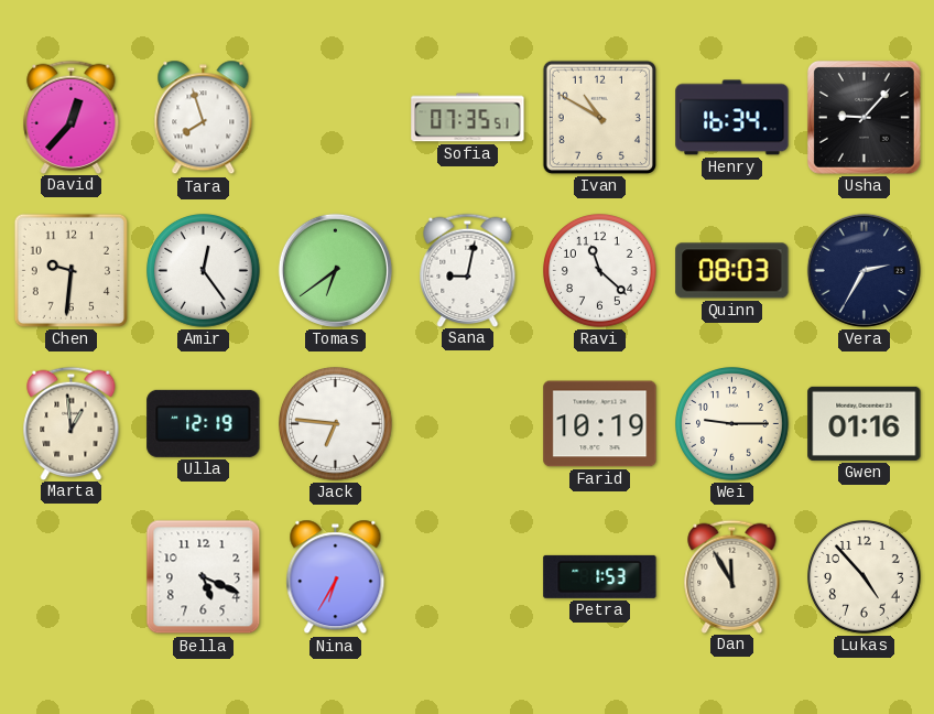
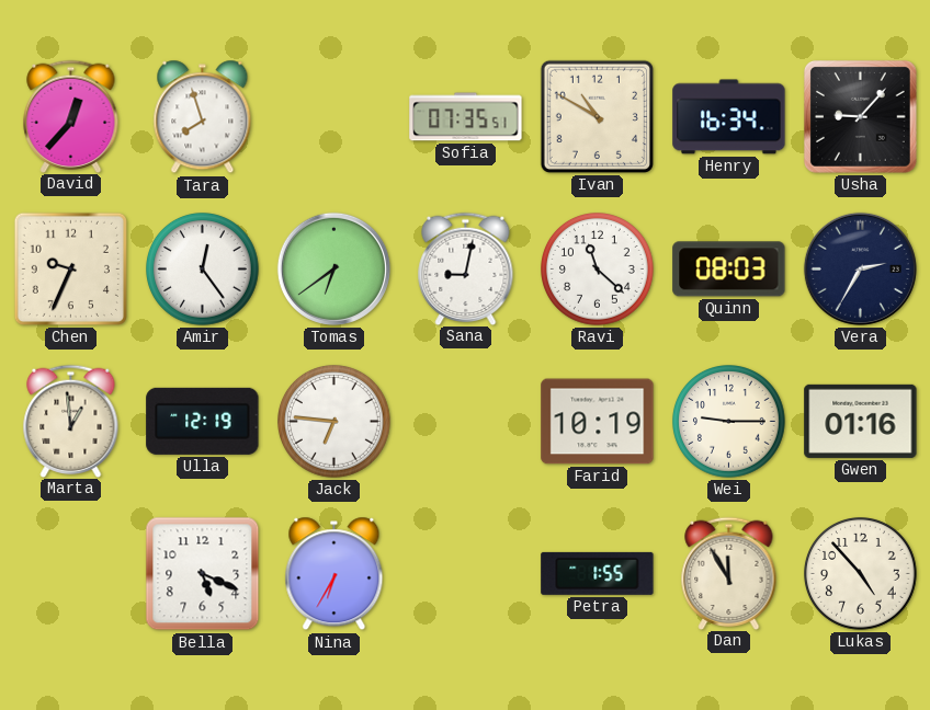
Chen: 9:31 -> 9:34 (70, 268)
Petra: 1:53 -> 1:55 (598, 573)
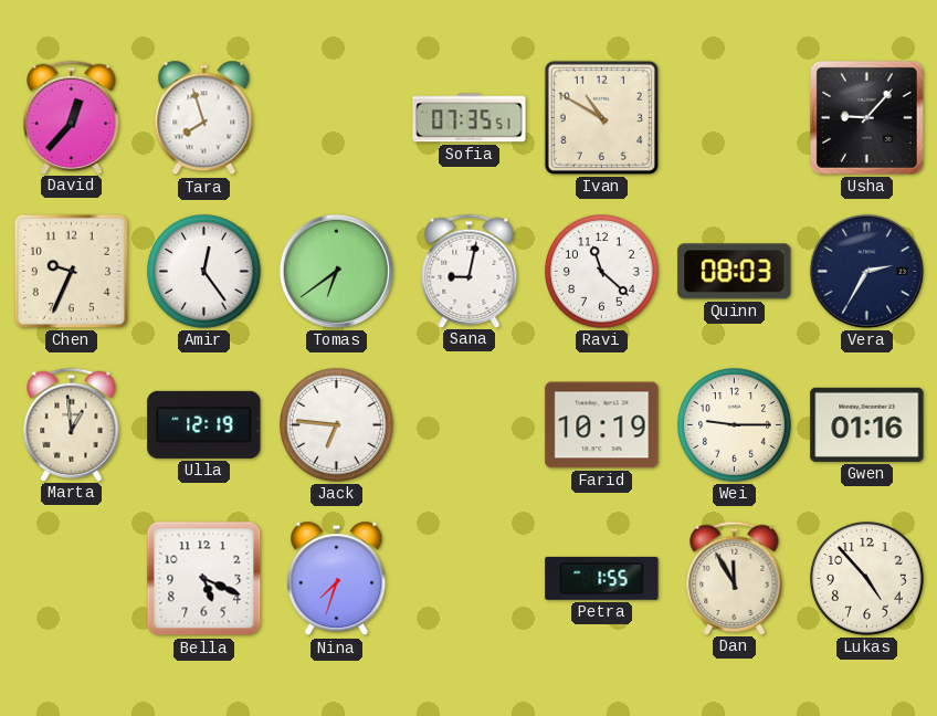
Henry: 16:34 -> none (729, 117)
Nina: 6:35 -> 7:33 (337, 579)
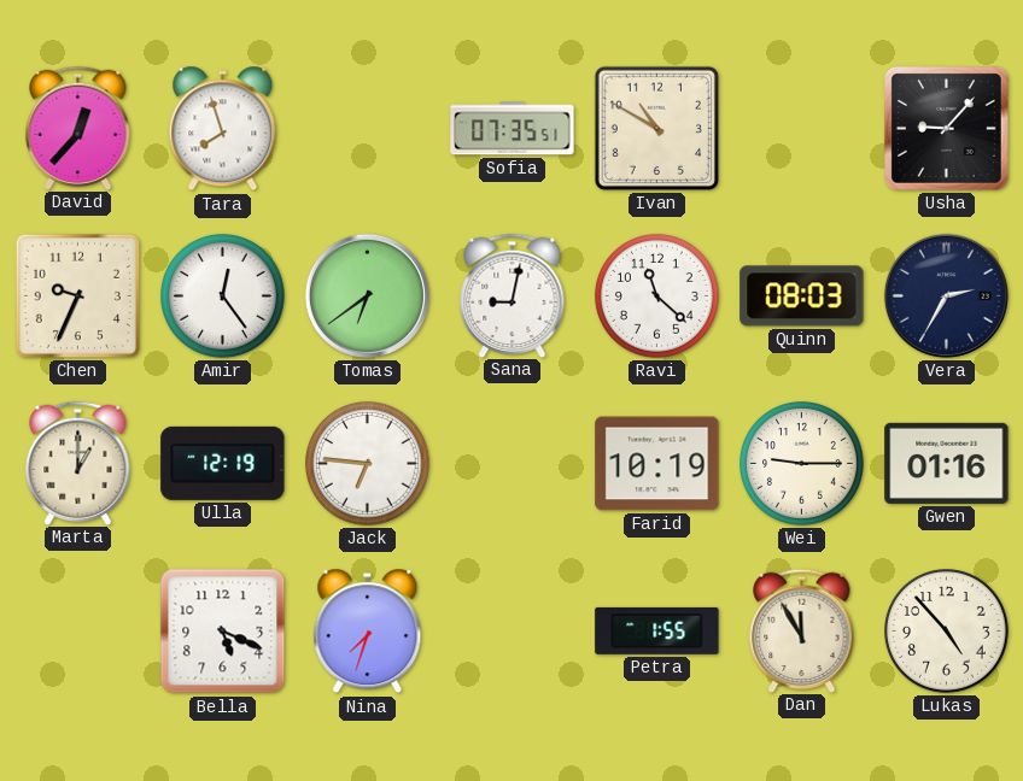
Marta: 12:59 -> 1:00 (78, 463)
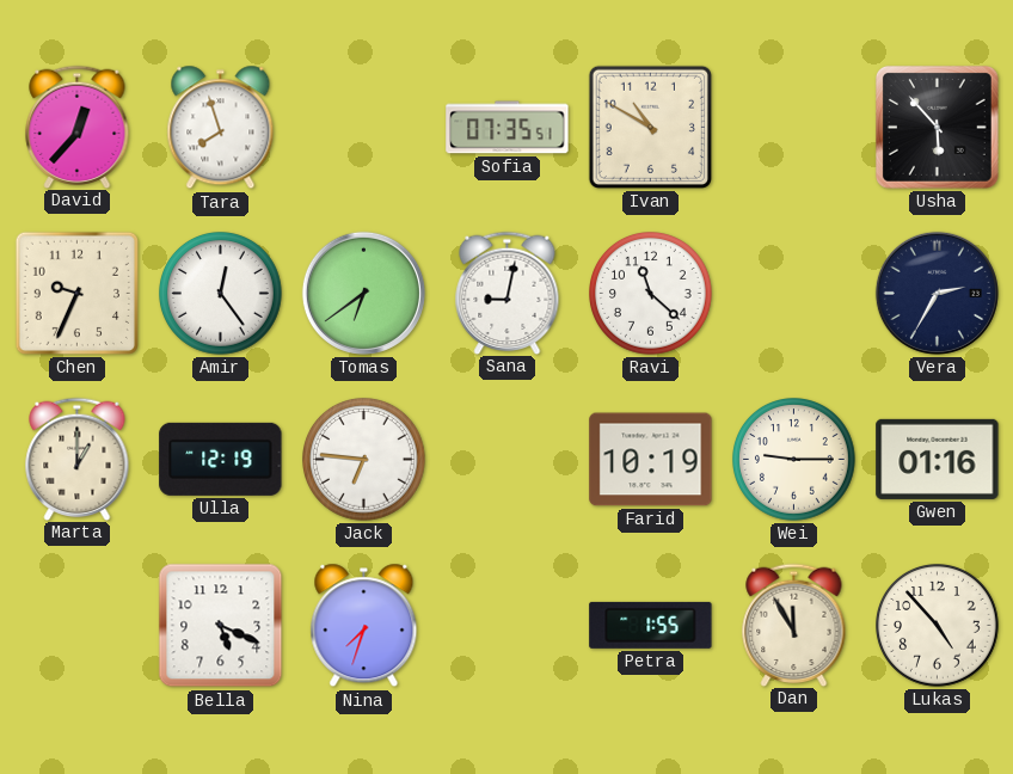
Usha: 9:07 -> 5:53 (937, 127)
Quinn: 08:03 -> none (802, 296)
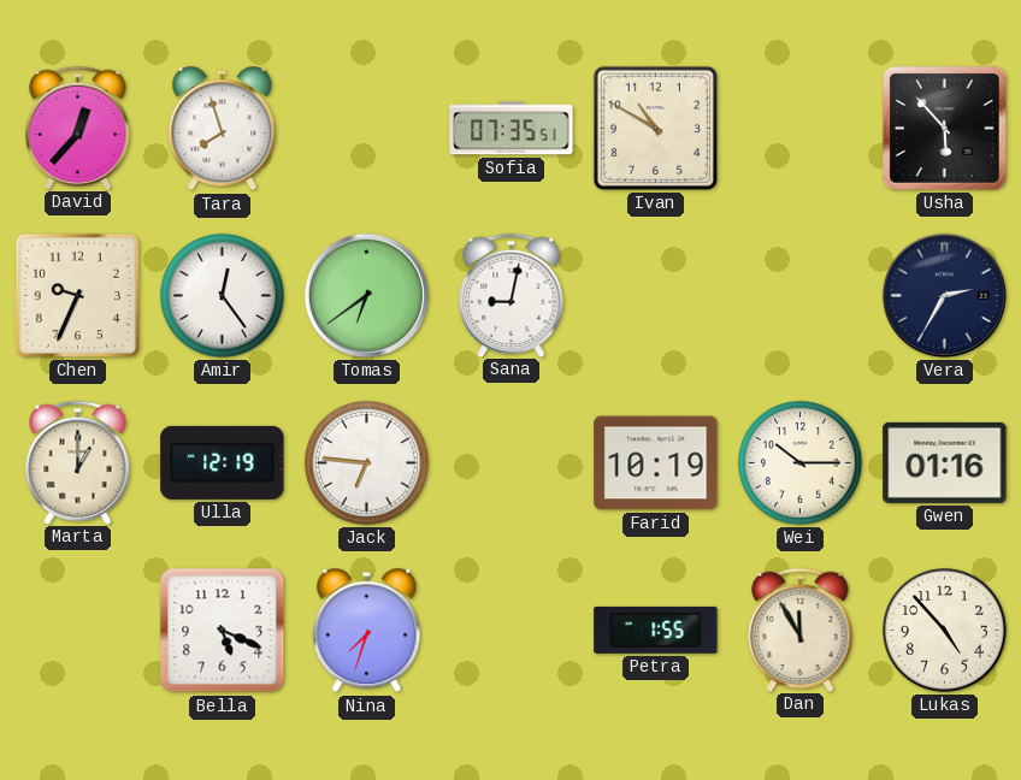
Ravi: 11:22 -> none (651, 294)
Wei: 9:15 -> 10:15 (801, 463)
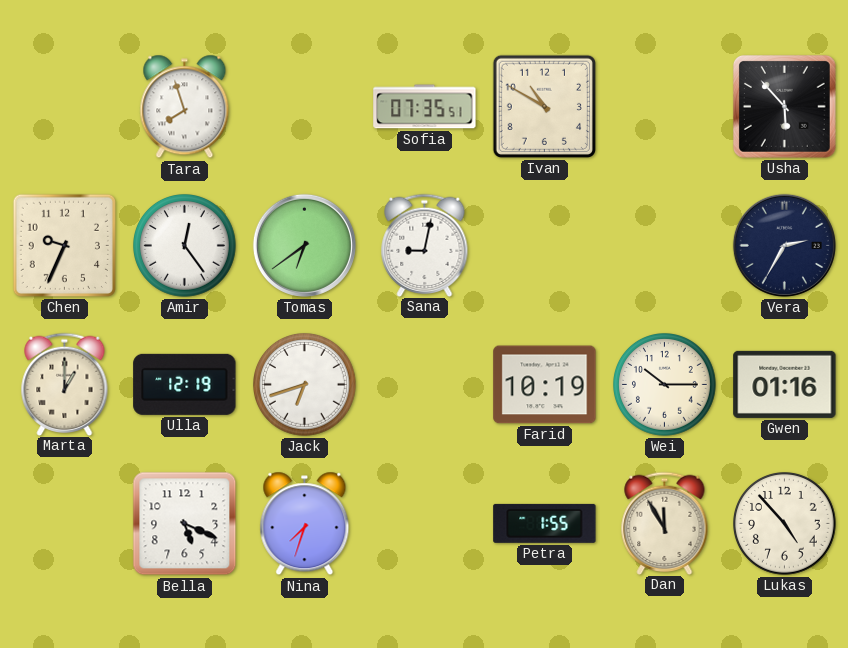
David: 12:37 -> none (78, 128)
Jack: 6:46 -> 6:42 (305, 385)
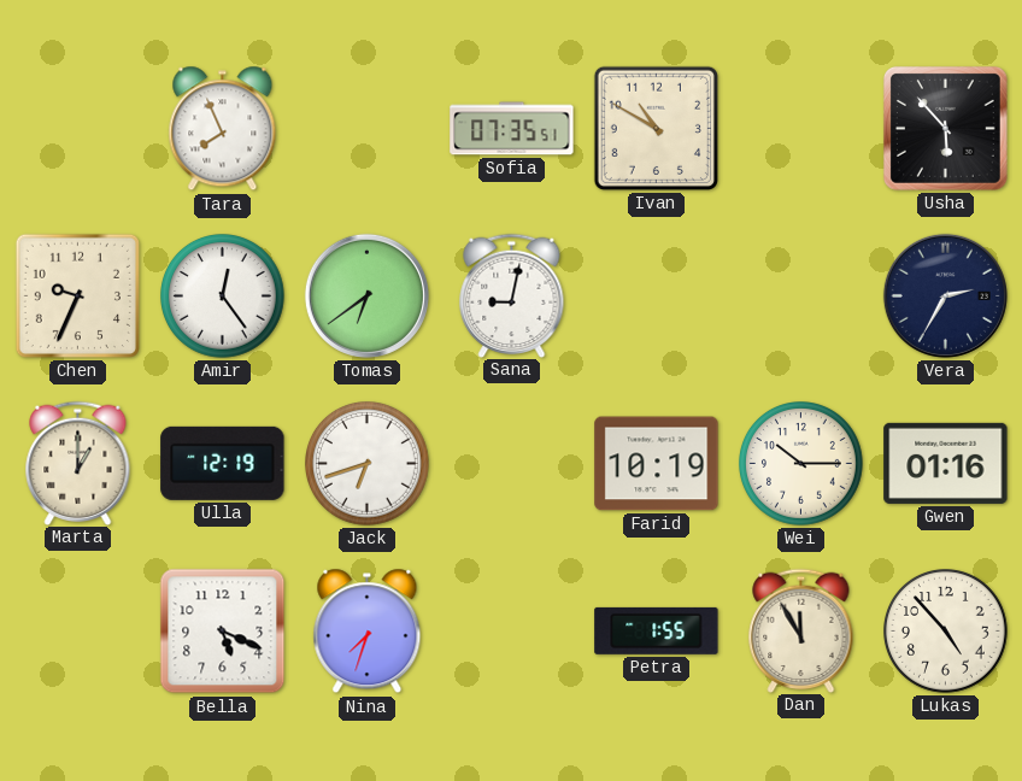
Tara: 7:57 -> 7:56 (223, 129)
